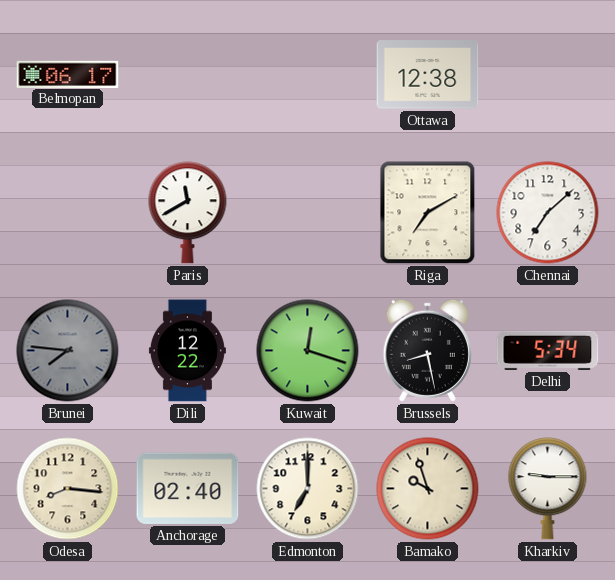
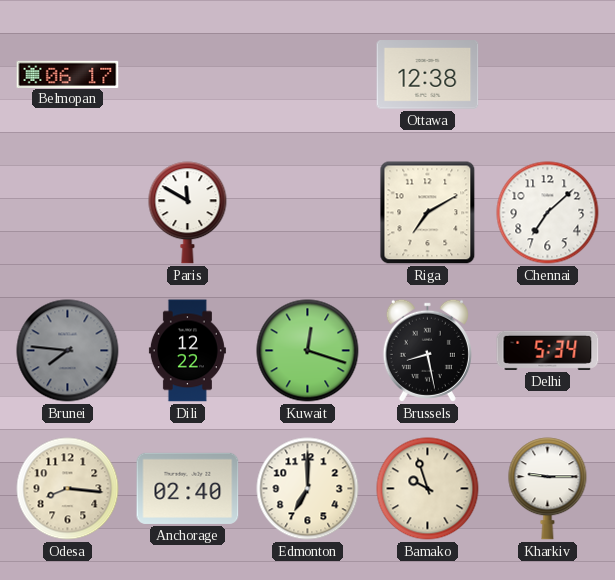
Paris: 11:40 -> 11:50 (188, 213)
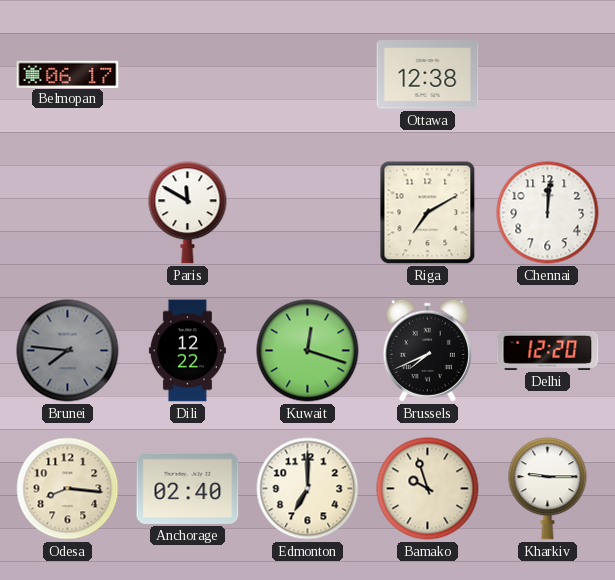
Chennai: 7:08 -> 12:01 (548, 213)
Brussels: 8:28 -> 7:41 (427, 350)
Delhi: 5:34 -> 12:20 (548, 350)
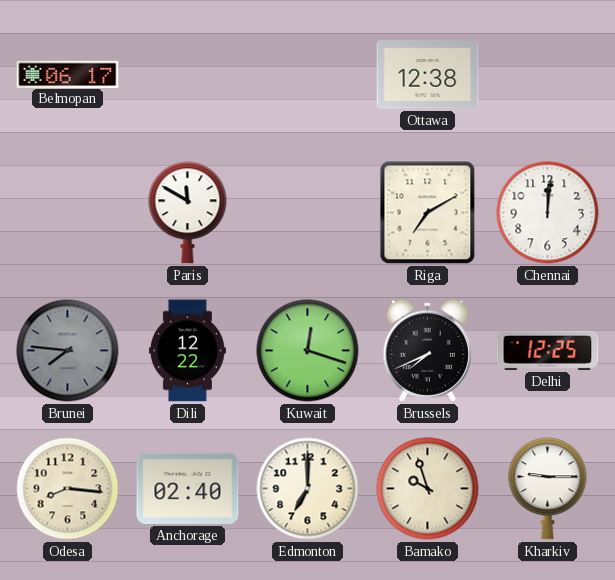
Delhi: 12:20 -> 12:25 (548, 350)
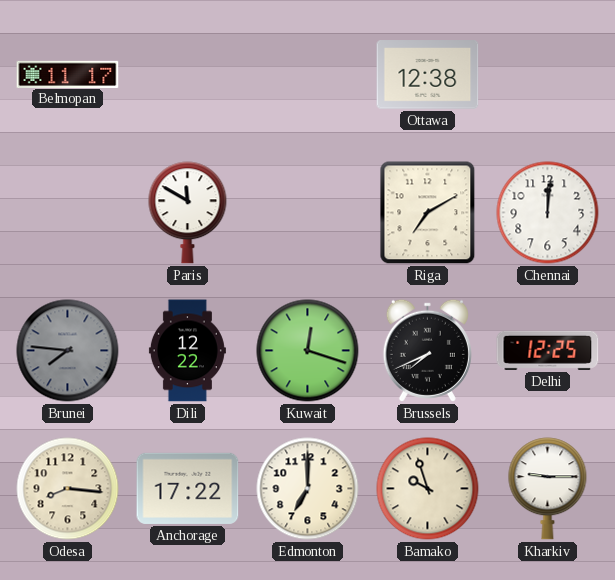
Belmopan: 06:17 -> 11:17 (68, 74)
Anchorage: 02:40 -> 17:22 (188, 488)
